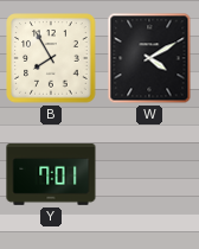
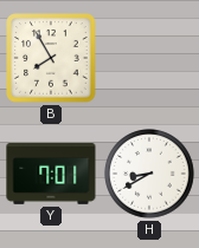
W: 4:10 -> none (149, 58)
H: none -> 8:40 (149, 174)
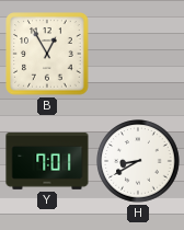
B: 7:55 -> 12:55 (47, 54)
